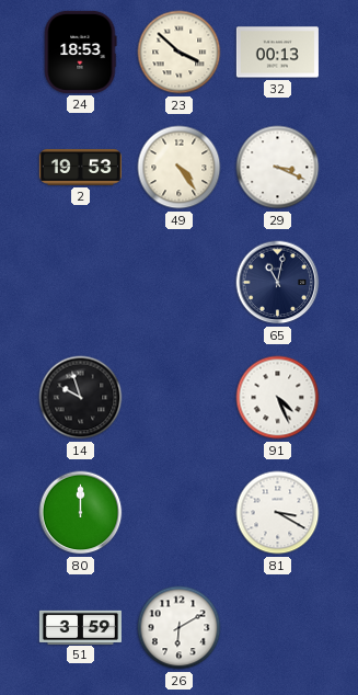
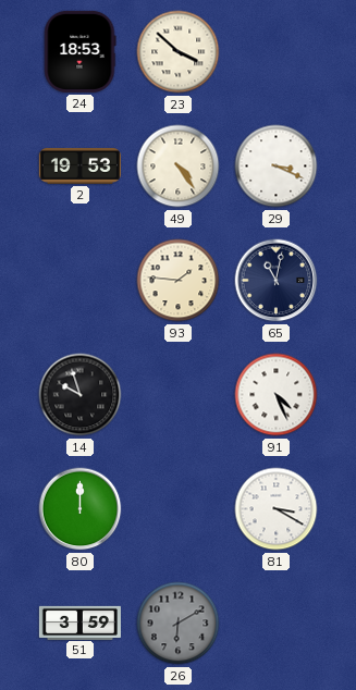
32: 00:13 -> none (277, 53)
93: none -> 1:46 (179, 281)
26 dial: white -> grey (179, 624)
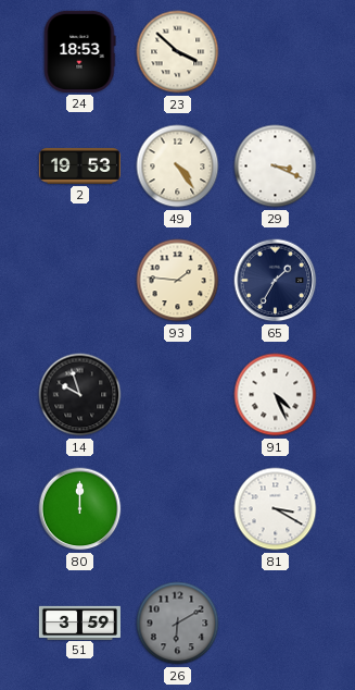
65: 11:02 -> 1:35 (276, 281)
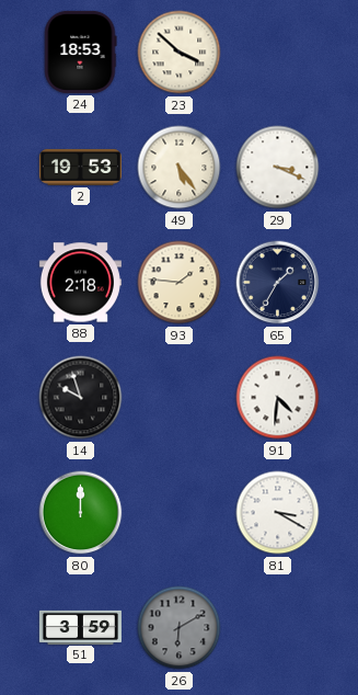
49: 4:24 -> 5:24 (180, 168)
88: none -> 2:18 (80, 283)
91: 4:26 -> 4:31 (278, 398)
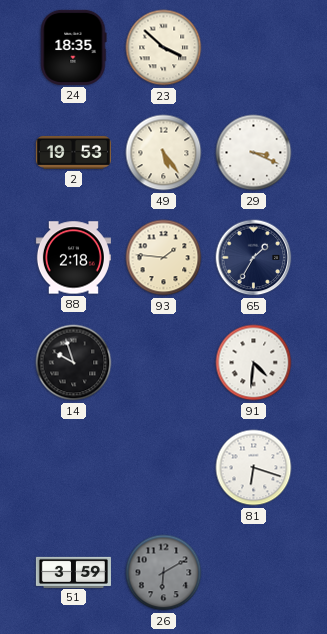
24: 18:53 -> 18:35 (74, 47)
80: 12:00 -> none (81, 513)
81: 3:20 -> 6:18 (254, 468)
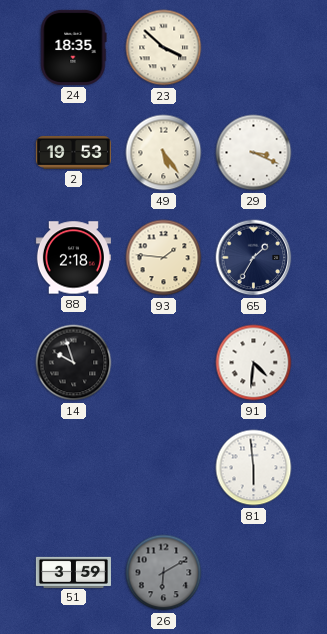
81: 6:18 -> 5:59 (254, 468)
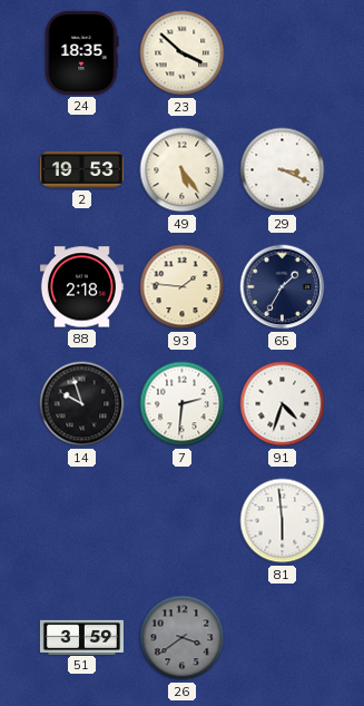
7: none -> 2:31 (183, 404)
91: 4:31 -> 4:33 (283, 404)
26: 6:10 -> 3:39 (183, 638)
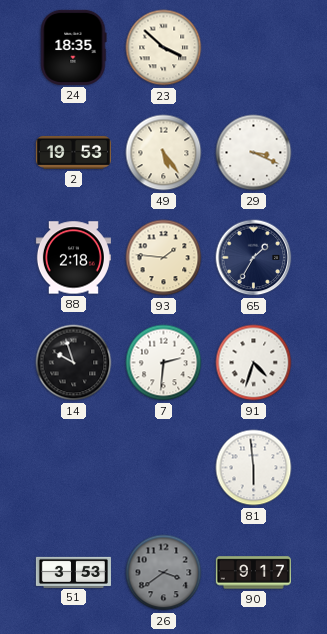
51: 3:59 -> 3:53 (73, 572)
90: none -> 9:17 (253, 573)
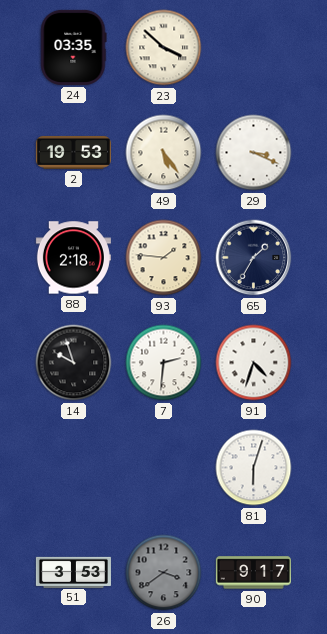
24: 18:35 -> 03:35 (74, 47)
81: 5:59 -> 6:03 (254, 468)
